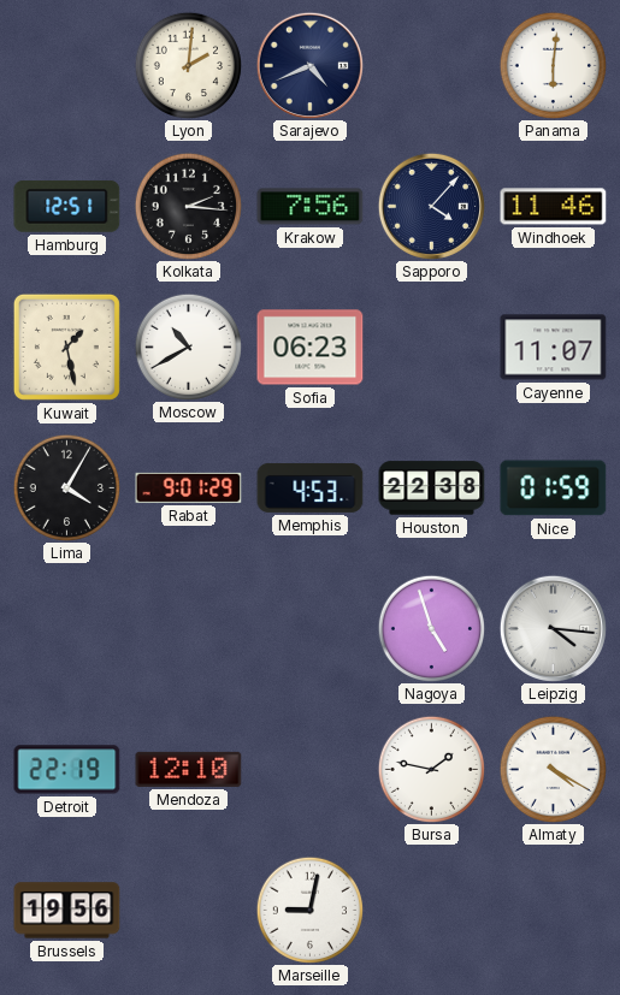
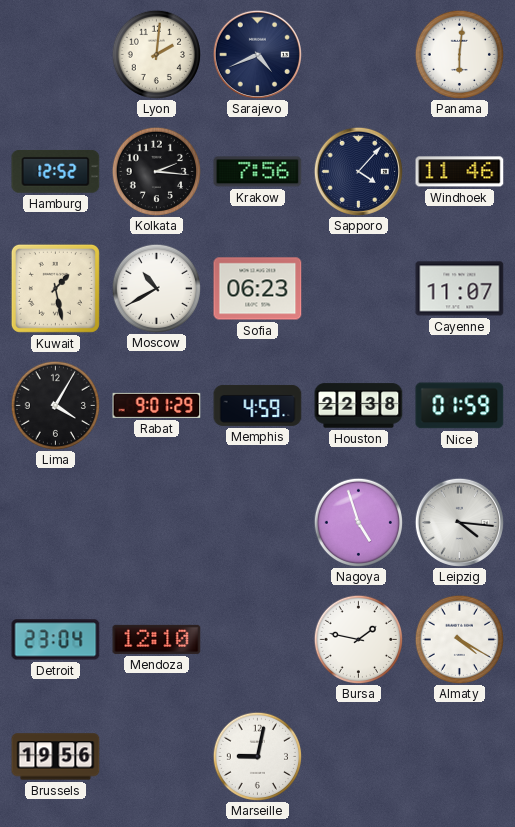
Hamburg: 12:51 -> 12:52 (56, 171)
Memphis: 4:53 -> 4:59 (258, 405)
Detroit: 22:19 -> 23:04 (56, 640)
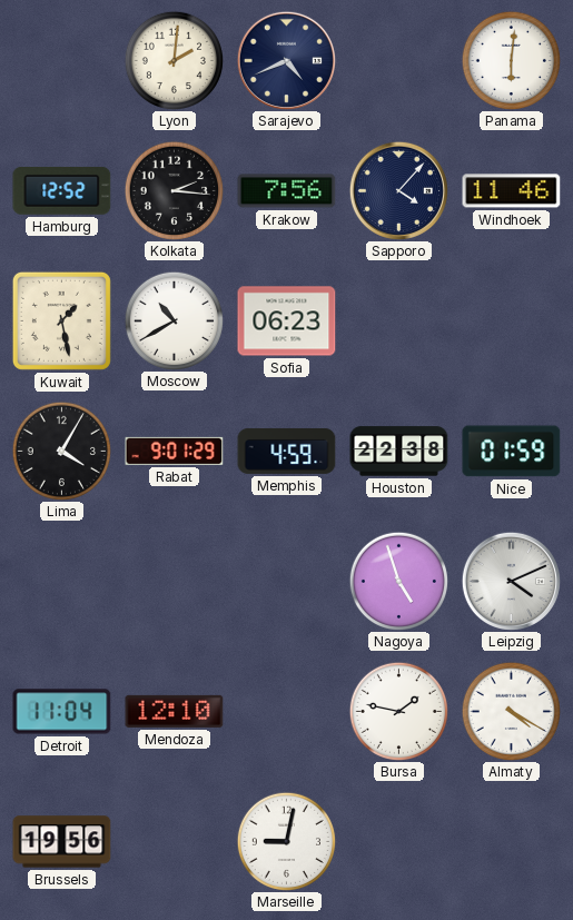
Cayenne: 11:07 -> none (460, 289)
Leipzig: 4:16 -> 4:11 (511, 581)
Detroit: 23:04 -> 11:04 (62, 712)
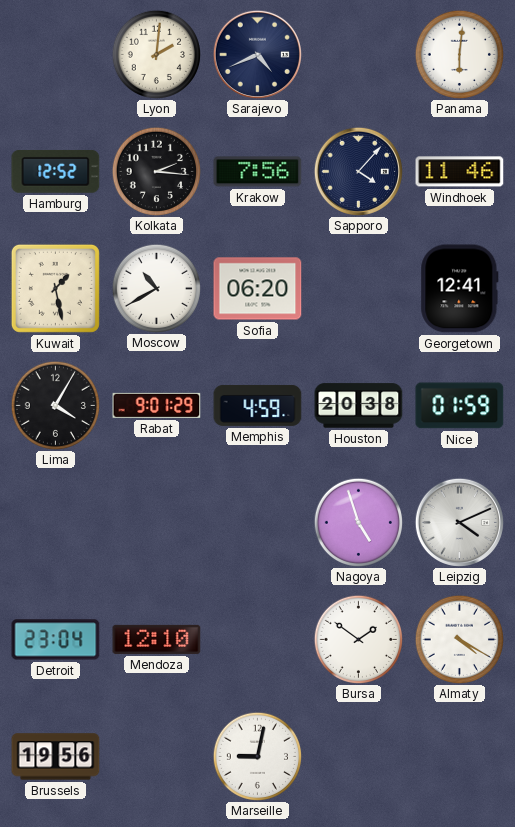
Sofia: 06:23 -> 06:20 (258, 289)
Georgetown: none -> 12:41 (460, 289)
Houston: 22:38 -> 20:38 (359, 406)
Detroit: 11:04 -> 23:04 (56, 640)
Bursa: 1:47 -> 1:51 (358, 639)
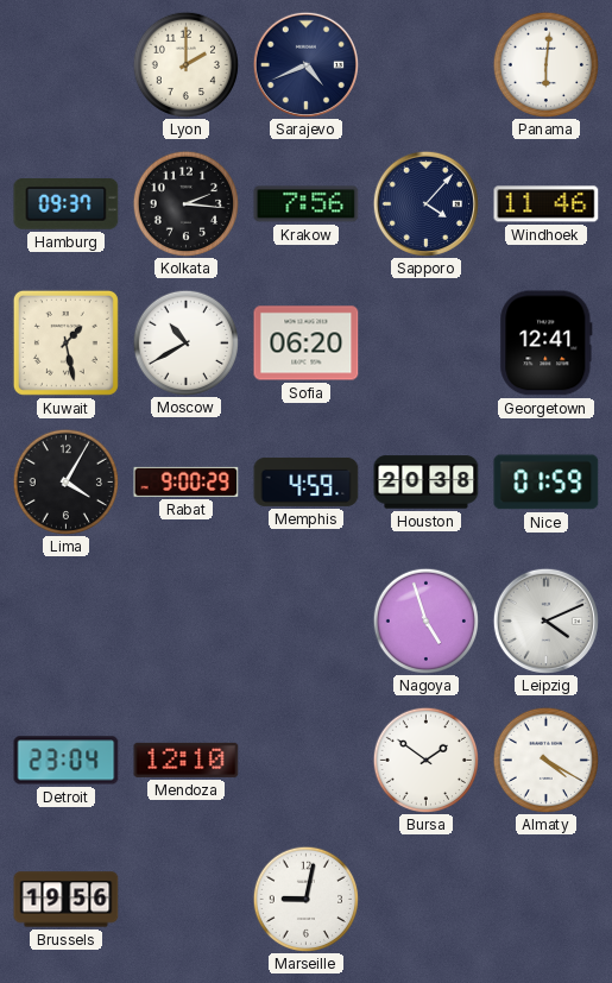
Lyon: 2:01 -> 2:00 (185, 64)
Hamburg: 12:52 -> 09:37 (67, 203)
Rabat: 9:01 -> 9:00 (187, 481)
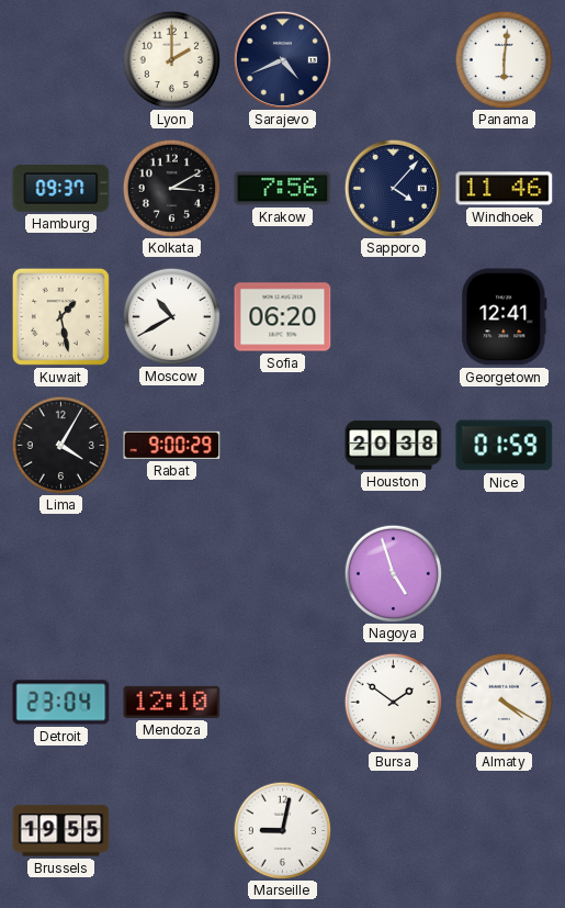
Kolkata: 2:16 -> 3:10 (171, 188)
Memphis: 4:59 -> none (307, 481)
Leipzig: 4:11 -> none (545, 620)
Brussels: 19:56 -> 19:55 (61, 831)
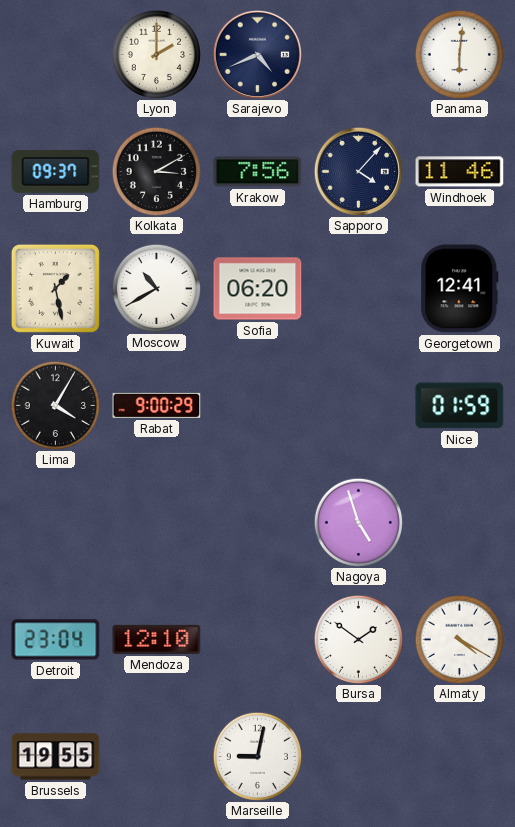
Houston: 20:38 -> none (394, 446)
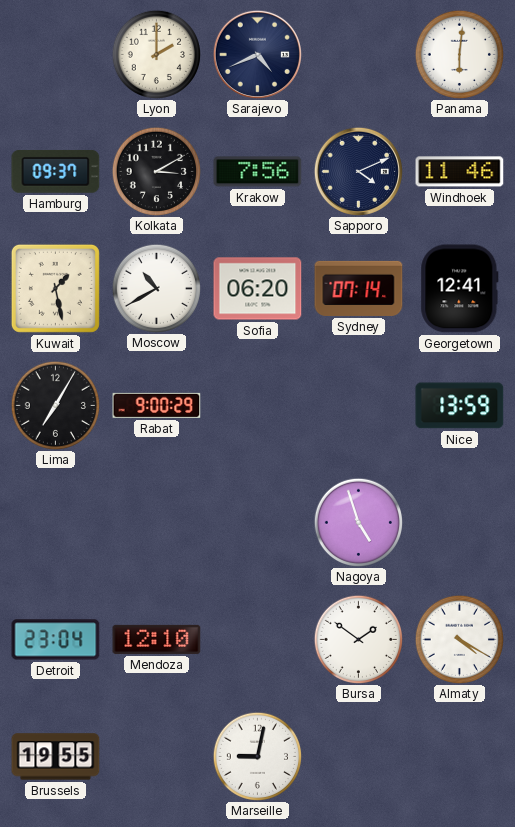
Sapporo: 4:07 -> 4:11 (358, 171)
Sydney: none -> 07:14 (359, 288)
Lima: 4:05 -> 7:05 (55, 405)
Nice: 01:59 -> 13:59 (460, 406)
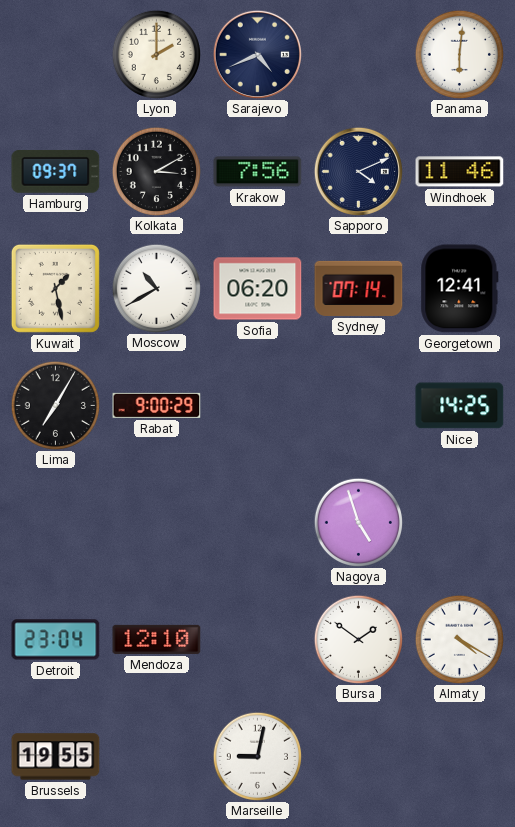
Nice: 13:59 -> 14:25 (460, 406)
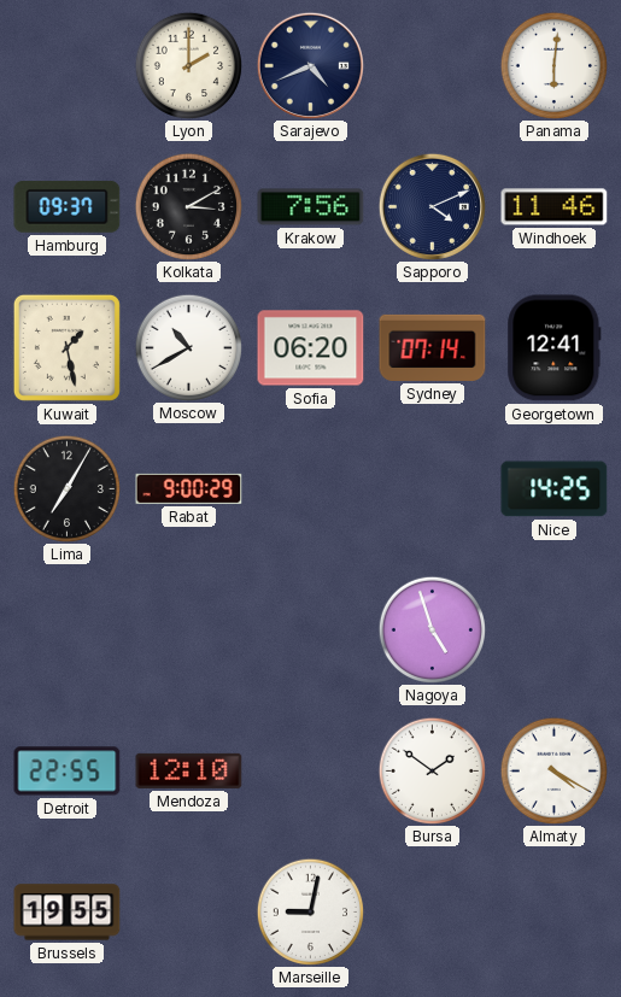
Detroit: 23:04 -> 22:55 (68, 772)
